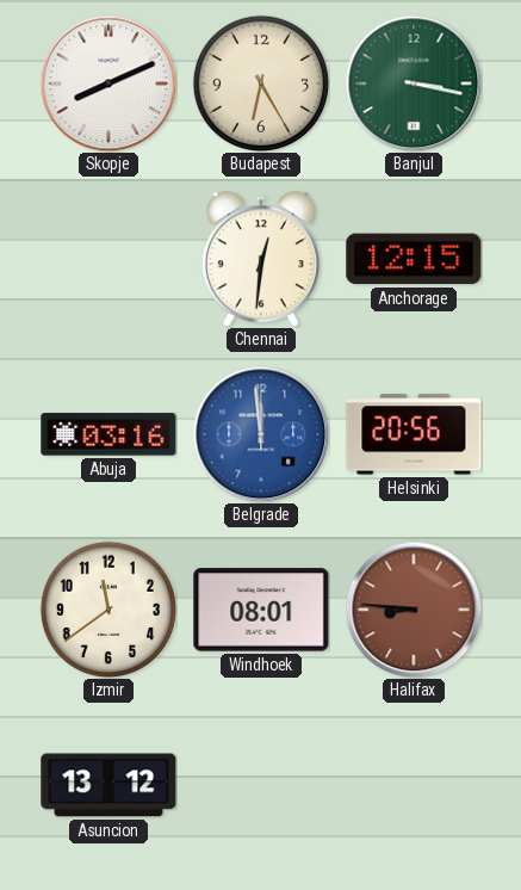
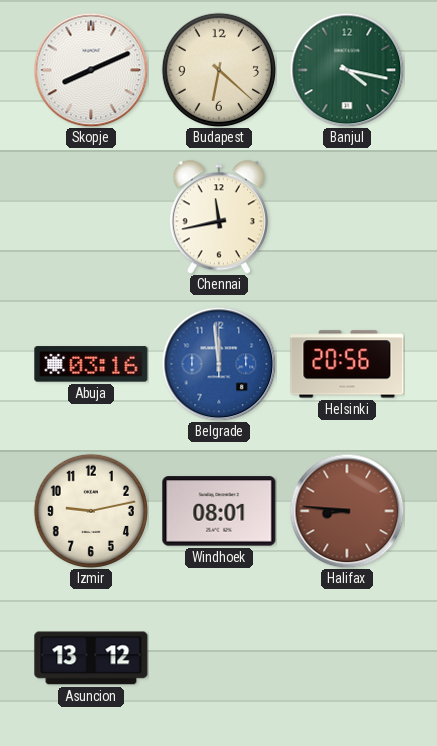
Budapest: 6:25 -> 6:22 (219, 70)
Banjul: 3:17 -> 4:17 (347, 70)
Chennai: 12:31 -> 11:43 (219, 217)
Anchorage: 12:15 -> none (414, 259)
Izmir: 11:39 -> 9:13 (91, 511)
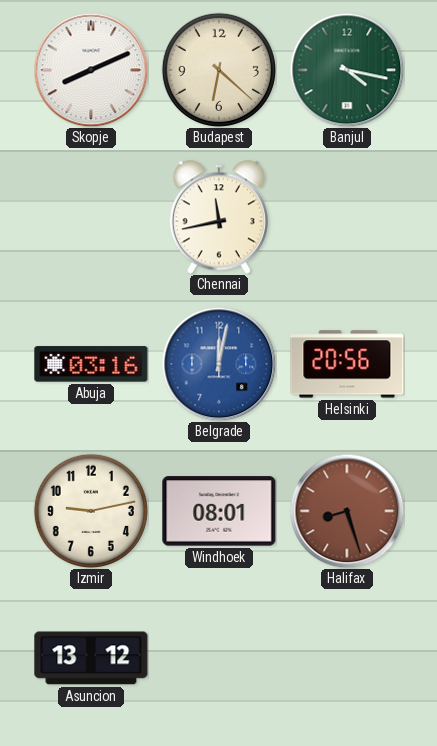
Belgrade: 11:59 -> 12:02 (219, 364)
Halifax: 8:46 -> 8:27 (347, 511)
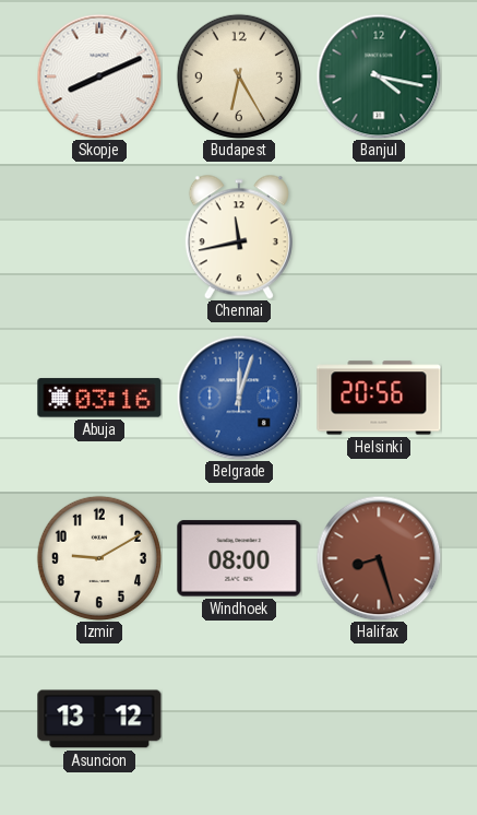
Budapest: 6:22 -> 6:25 (239, 76)
Belgrade: 12:02 -> 12:03 (239, 398)
Izmir: 9:13 -> 9:10 (99, 558)
Windhoek: 08:01 -> 08:00 (239, 558)
